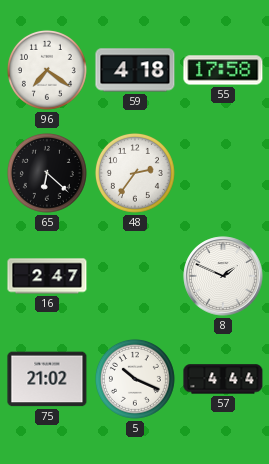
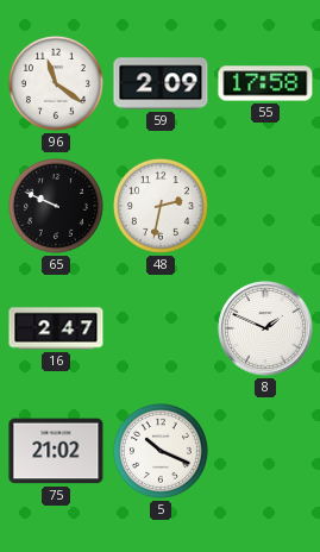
96: 7:21 -> 11:21 (56, 83)
59: 4:18 -> 2:09 (161, 83)
65: 6:22 -> 9:49 (56, 206)
48: 2:36 -> 2:32 (161, 206)
57: 4:44 -> none (223, 379)
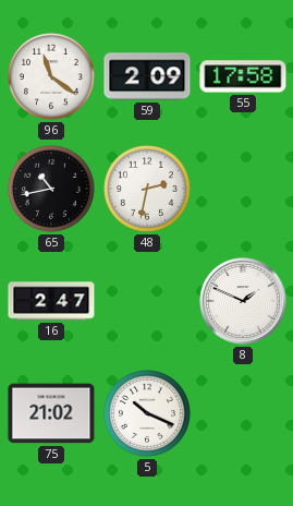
65: 9:49 -> 10:43 (51, 189)
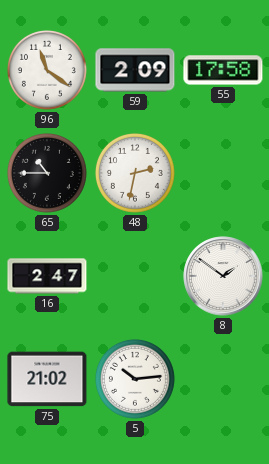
65: 10:43 -> 10:45 (47, 173)
8: 1:49 -> 1:51 (223, 276)
5: 10:19 -> 10:14 (135, 379)
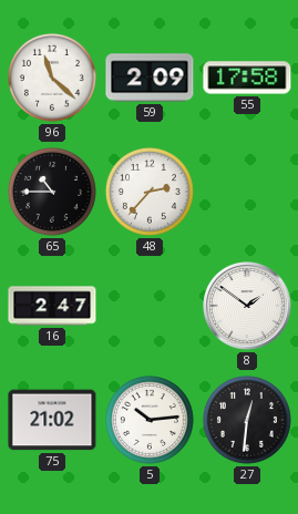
96: 11:21 -> 11:22 (52, 78)
48: 2:32 -> 2:37 (150, 192)
27: none -> 12:31 (247, 420)
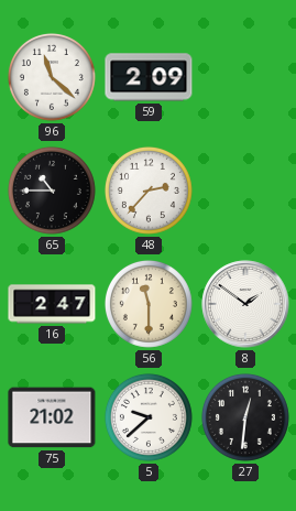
55: 17:58 -> none (247, 78)
56: none -> 11:30 (149, 304)
5: 10:14 -> 9:38 (149, 417)
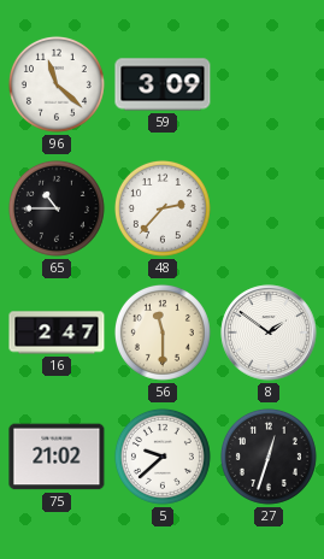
59: 2:09 -> 3:09 (163, 84)
27: 12:31 -> 12:33 (269, 457)
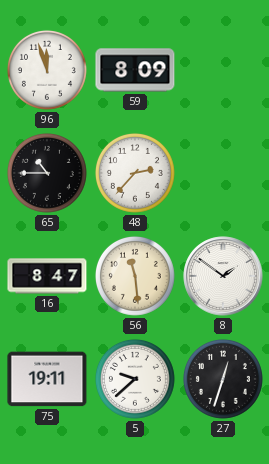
96: 11:22 -> 11:57 (47, 70)
59: 3:09 -> 8:09 (135, 70)
16: 2:47 -> 8:47 (47, 276)
56: 11:30 -> 11:29 (135, 276)
75: 21:02 -> 19:11 (47, 379)
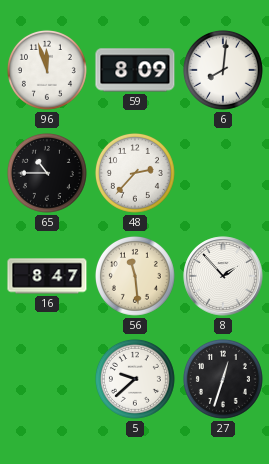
6: none -> 8:01 (223, 70)
8: 1:51 -> 1:53 (223, 276)
75: 19:11 -> none (47, 379)
